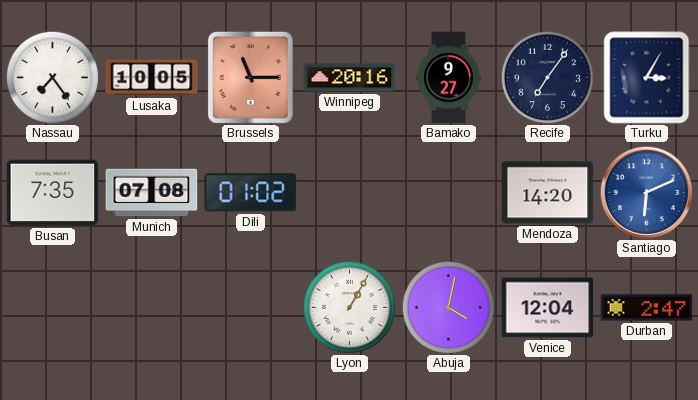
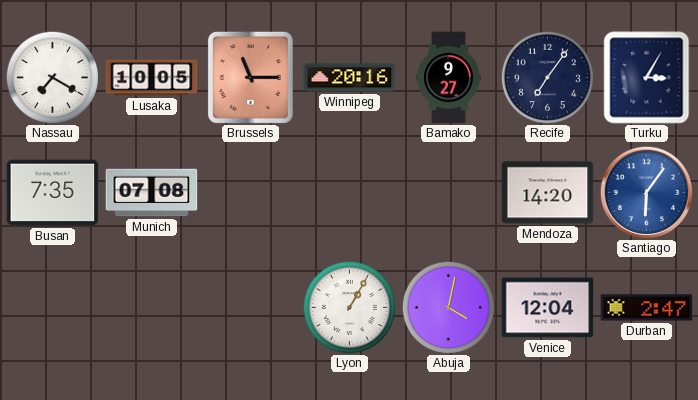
Nassau: 7:24 -> 7:20 (52, 77)
Dili: 01:02 -> none (251, 193)
Santiago: 6:11 -> 6:06 (646, 192)
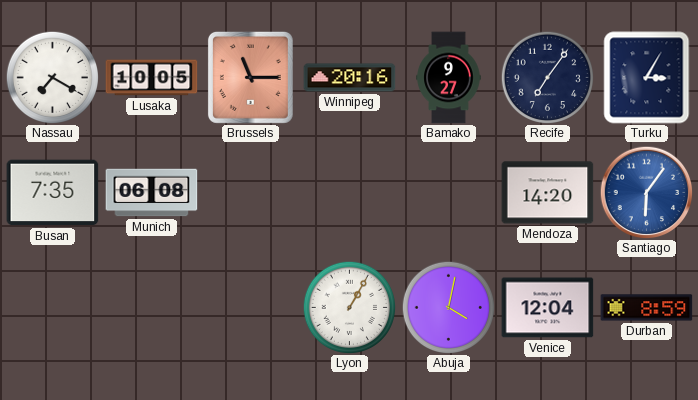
Munich: 07:08 -> 06:08 (152, 193)
Durban: 2:47 -> 8:59 (647, 308)
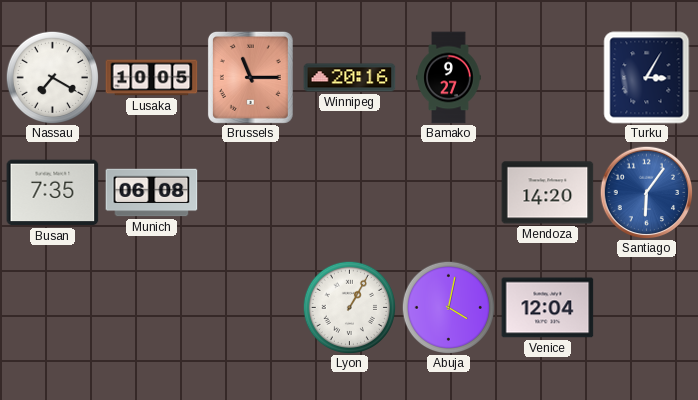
Recife: 7:06 -> none (547, 77)
Durban: 8:59 -> none (647, 308)
